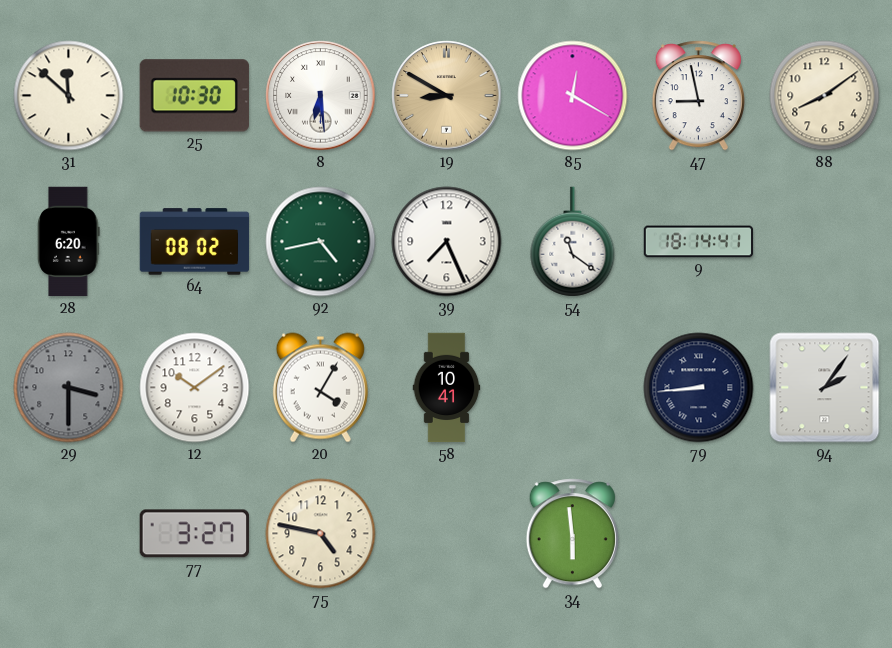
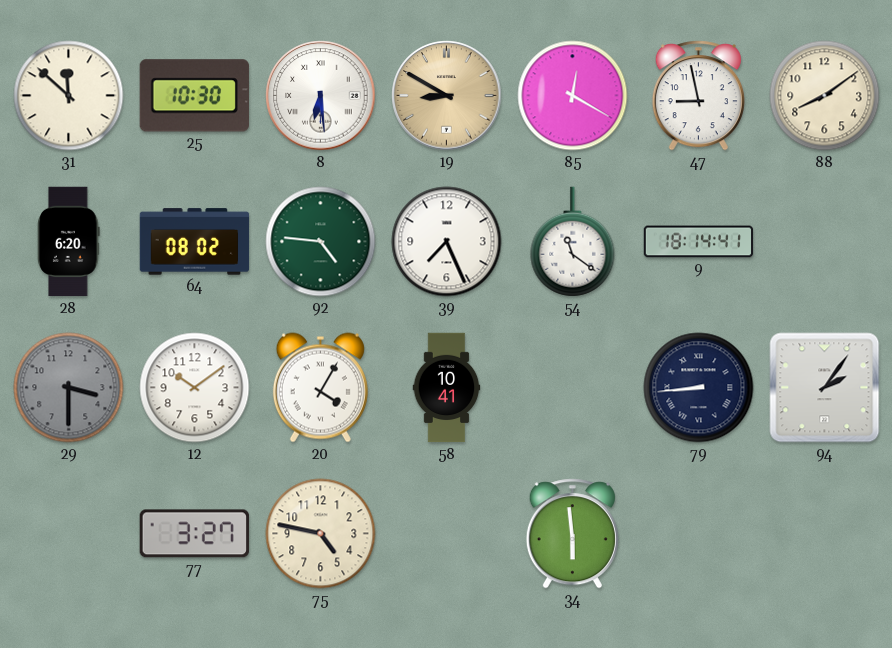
92: 4:43 -> 4:46 (321, 242)
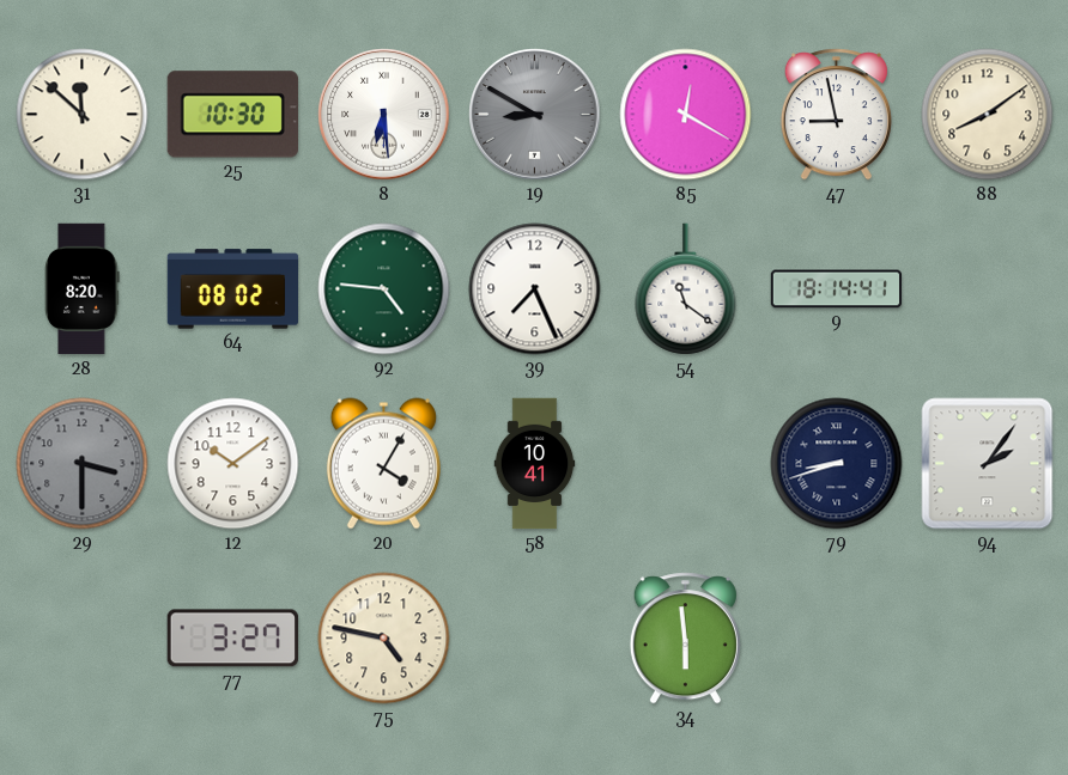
19 dial: champagne -> grey (535, 115)
28: 6:20 -> 8:20 (83, 289)
79: 8:44 -> 8:42 (837, 464)
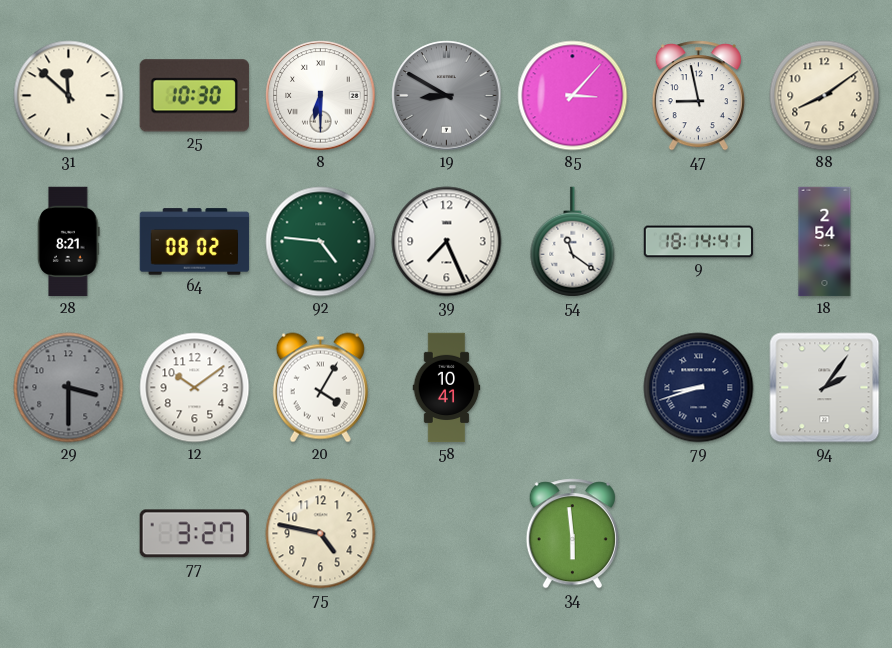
8: 6:29 -> 6:30 (321, 96)
85: 12:20 -> 3:07 (573, 96)
28: 8:20 -> 8:21 (69, 242)
18: none -> 2:54 (825, 242)
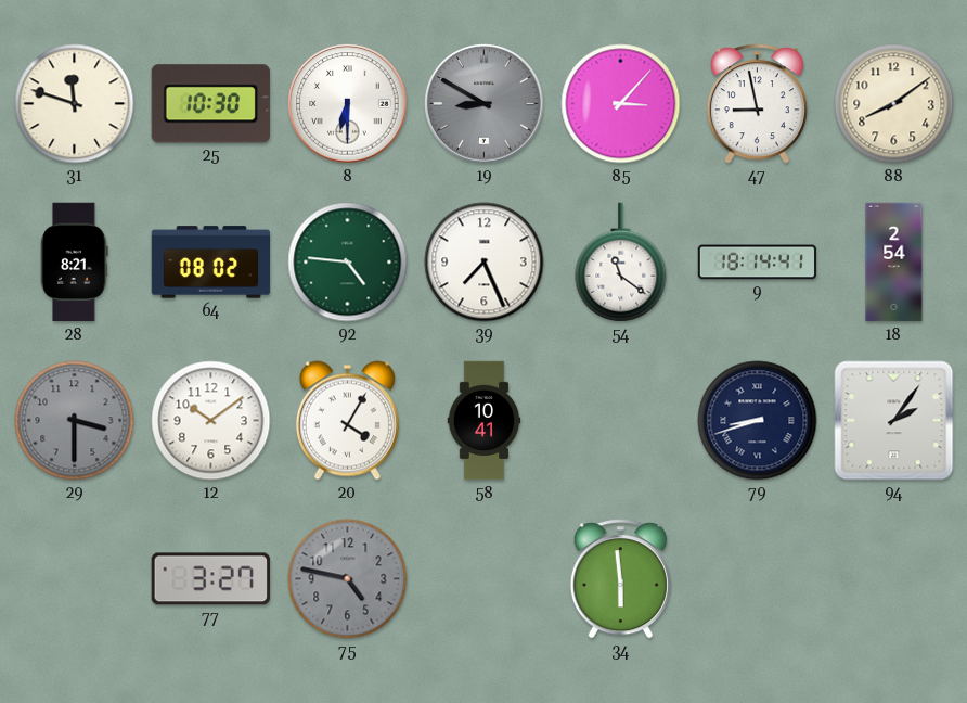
31: 11:52 -> 11:48 (75, 104)
75 dial: cream -> grey (348, 579)
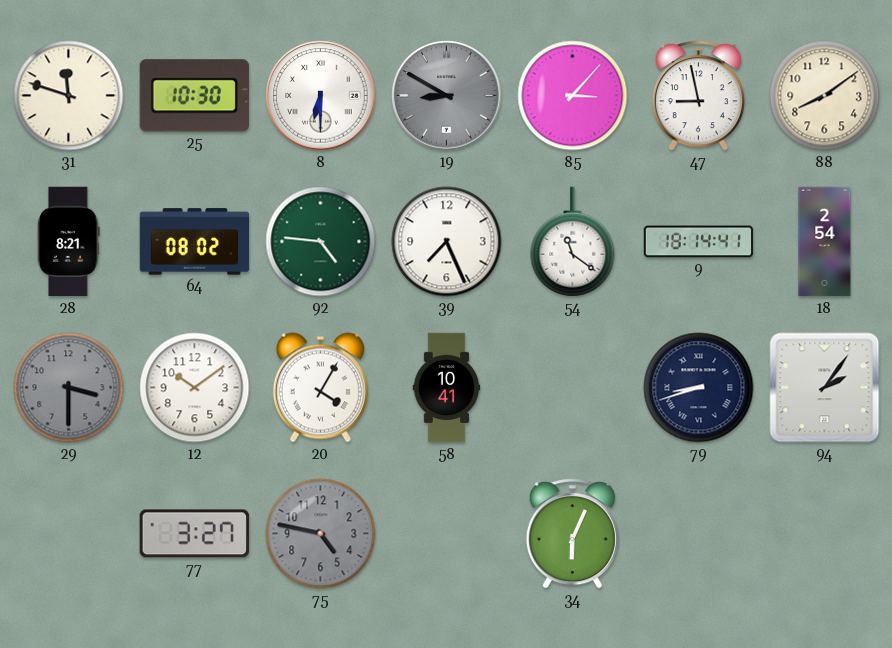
34: 5:59 -> 6:04 (572, 534)
